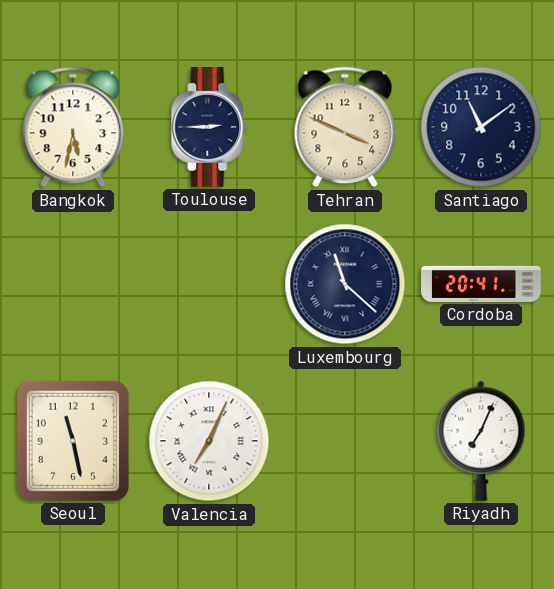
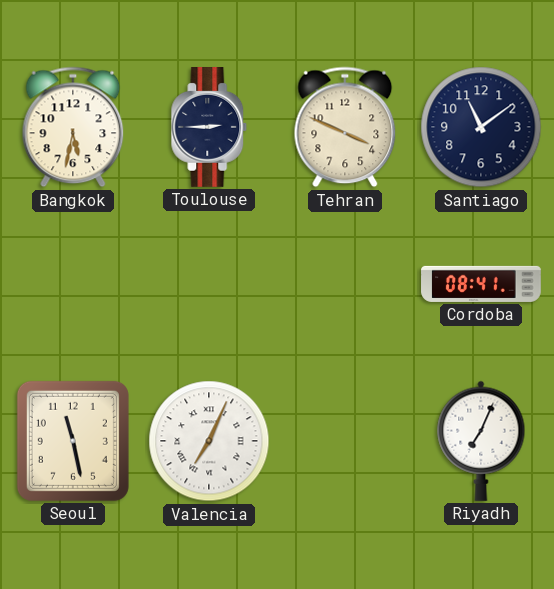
Luxembourg: 11:22 -> none (345, 284)
Cordoba: 20:41 -> 08:41 (481, 284)
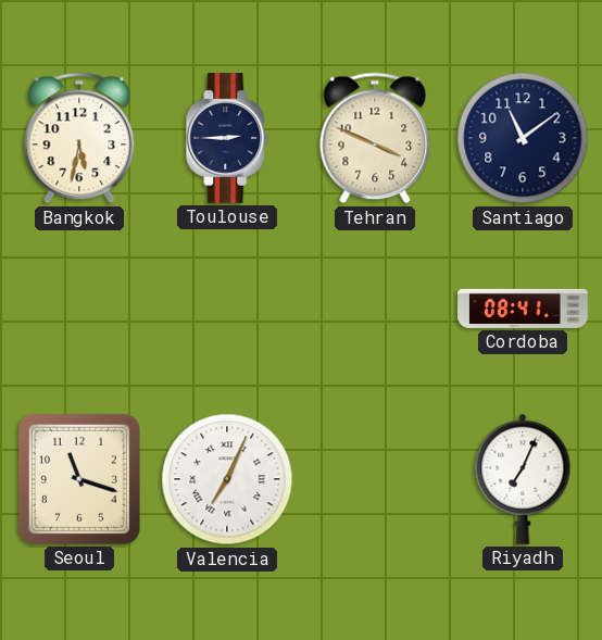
Seoul: 11:28 -> 11:18 (79, 479)
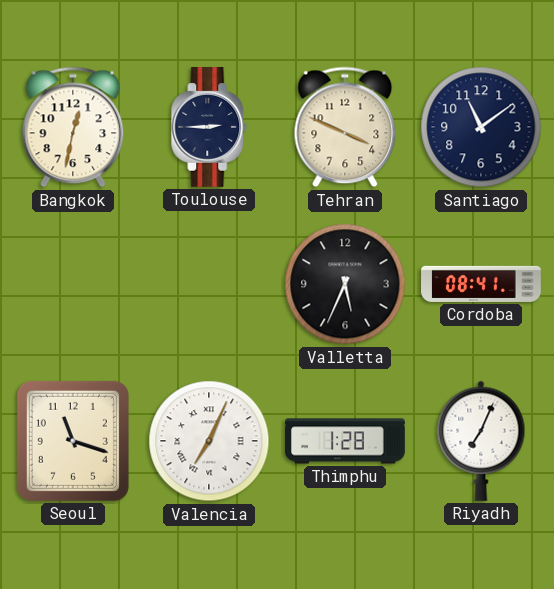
Bangkok: 5:32 -> 12:32 (73, 127)
Valletta: none -> 5:34 (345, 284)
Thimphu: none -> 1:28 (345, 441)
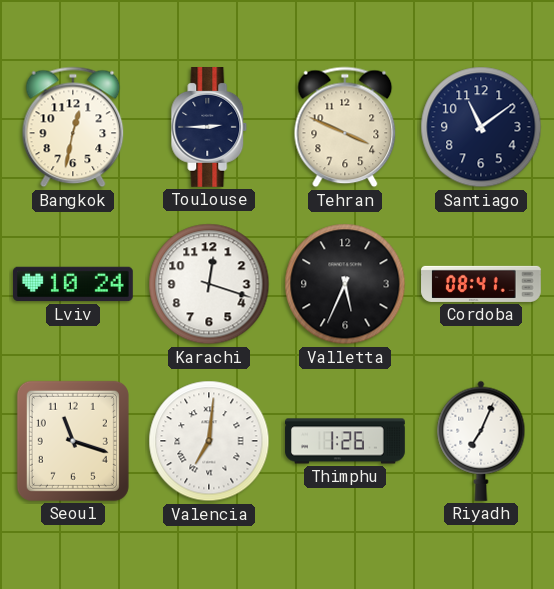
Lviv: none -> 10:24 (74, 284)
Karachi: none -> 12:18 (209, 284)
Valencia: 7:04 -> 7:01 (209, 441)
Thimphu: 1:28 -> 1:26 (345, 441)
